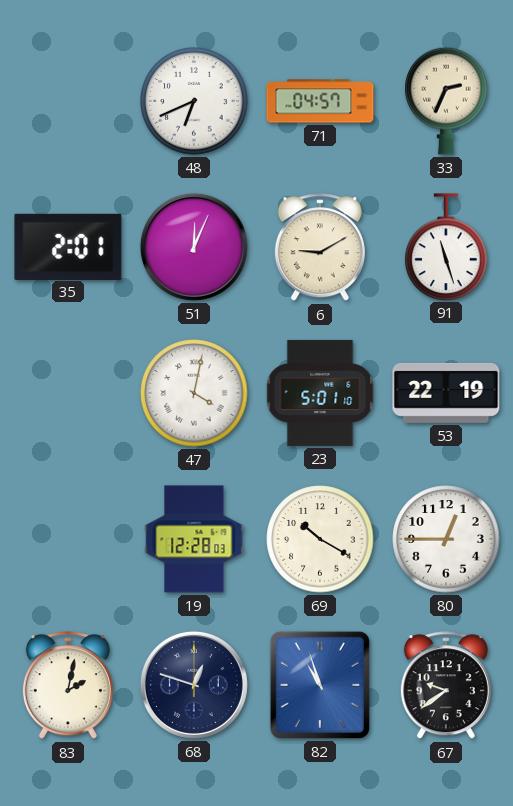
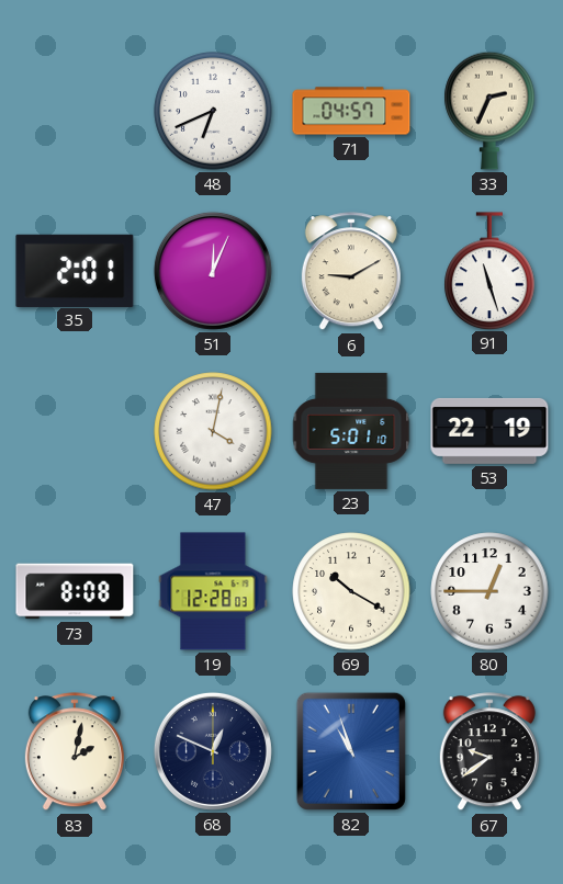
73: none -> 8:08 (75, 591)
68: 12:48 -> 12:49 (213, 751)
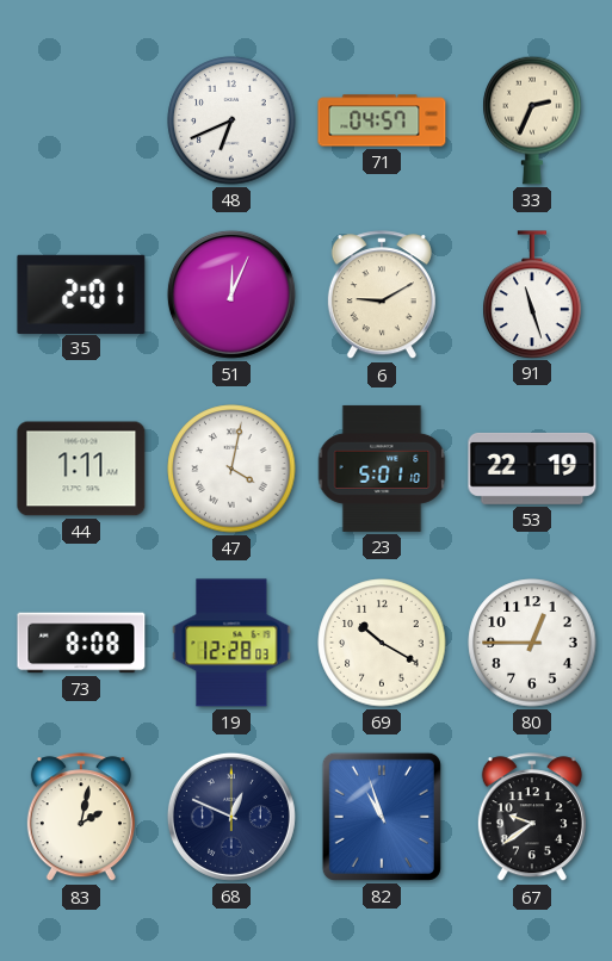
44: none -> 1:11 (81, 469)
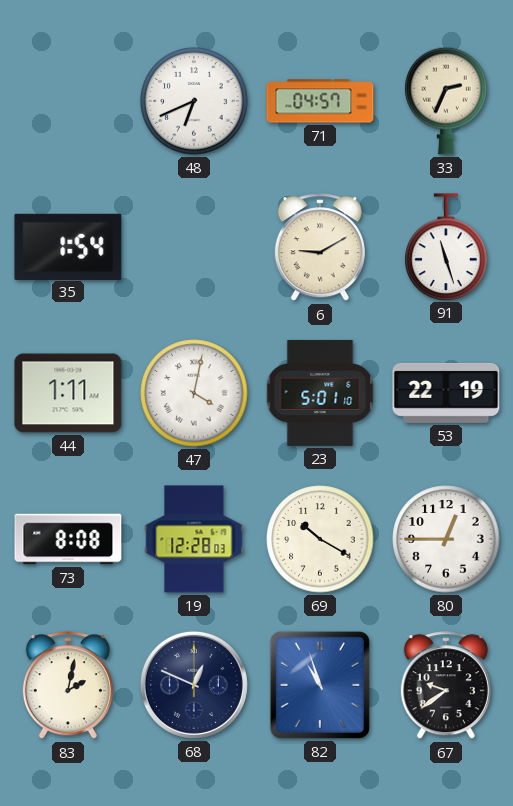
35: 2:01 -> 1:54 (68, 246)
51: 12:04 -> none (231, 294)
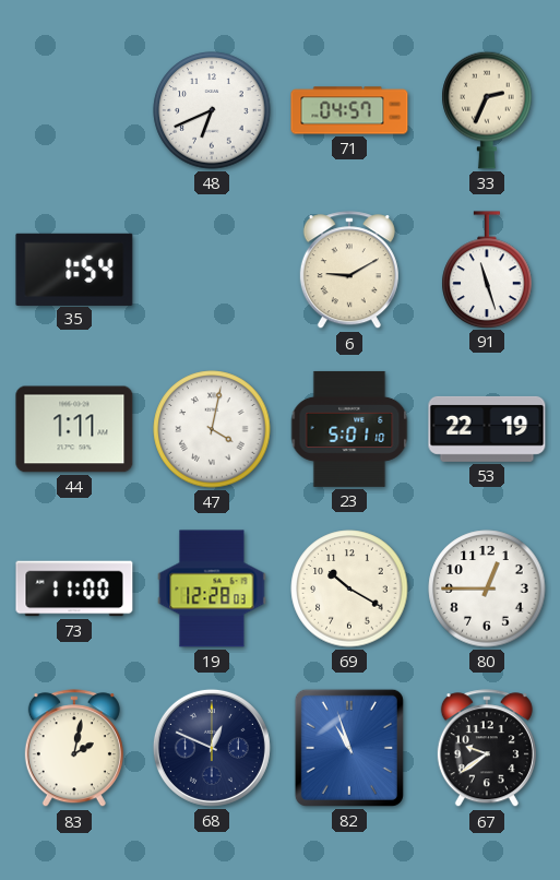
73: 8:08 -> 11:00 (74, 588)
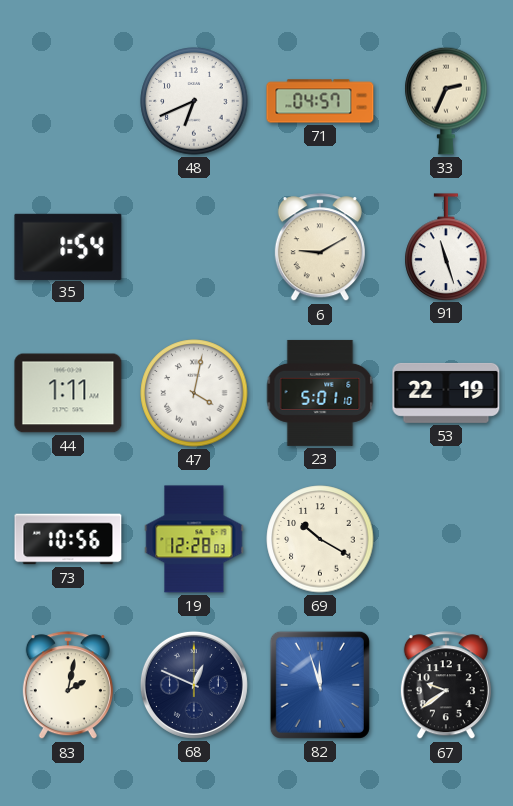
73: 11:00 -> 10:56 (68, 539)
80: 12:45 -> none (487, 588)
82: 10:57 -> 11:57 (320, 685)
